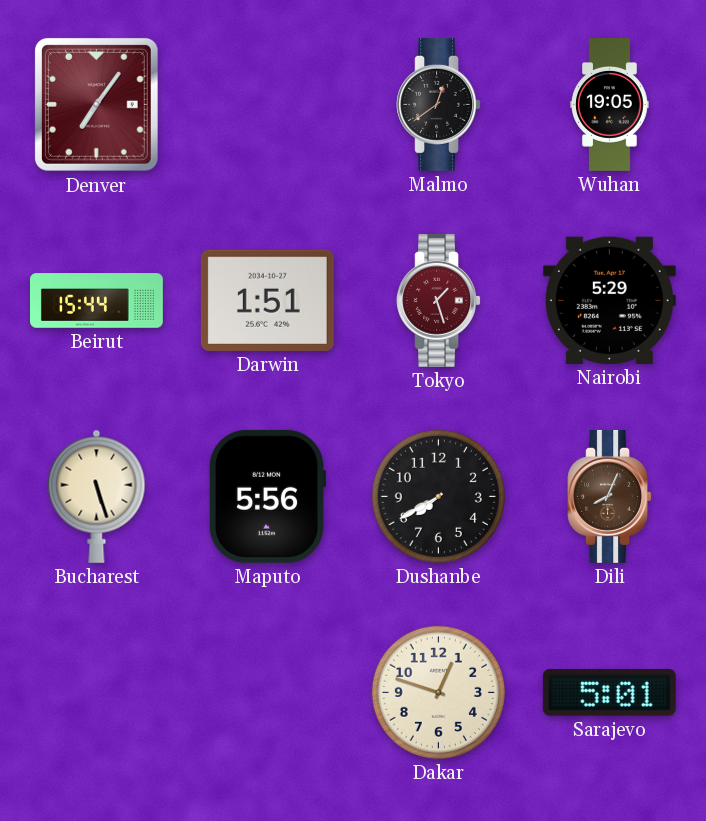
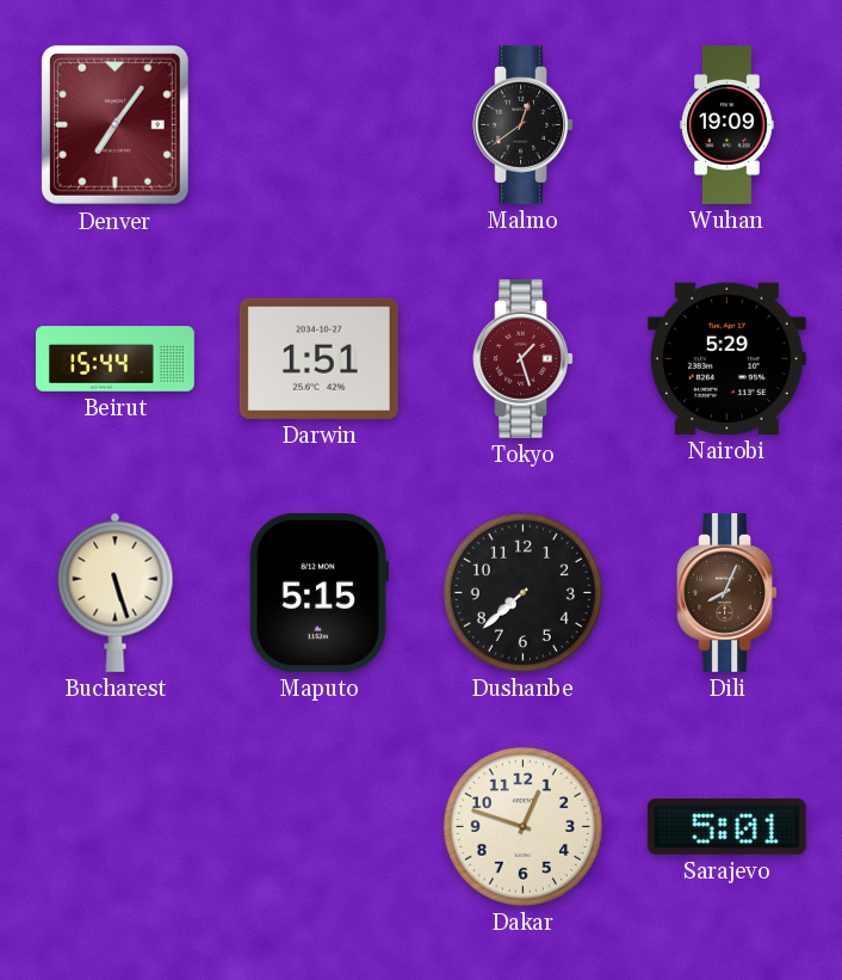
Wuhan: 19:05 -> 19:09 (728, 125)
Maputo: 5:56 -> 5:15 (318, 592)
Dushanbe: 7:40 -> 7:38 (522, 592)
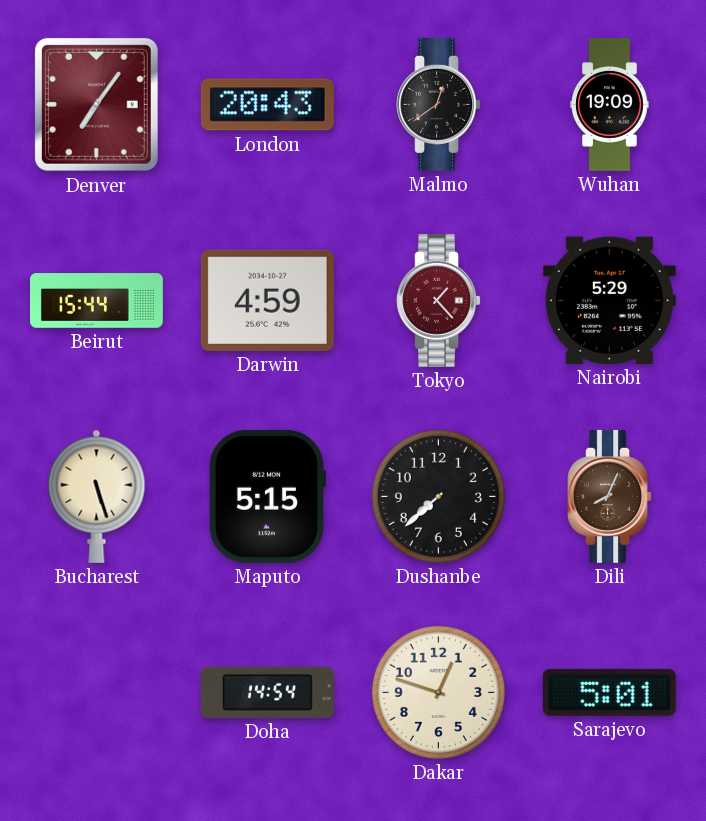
London: none -> 20:43 (267, 105)
Darwin: 1:51 -> 4:59 (267, 300)
Tokyo: 1:27 -> 1:23 (438, 300)
Doha: none -> 14:54 (267, 692)
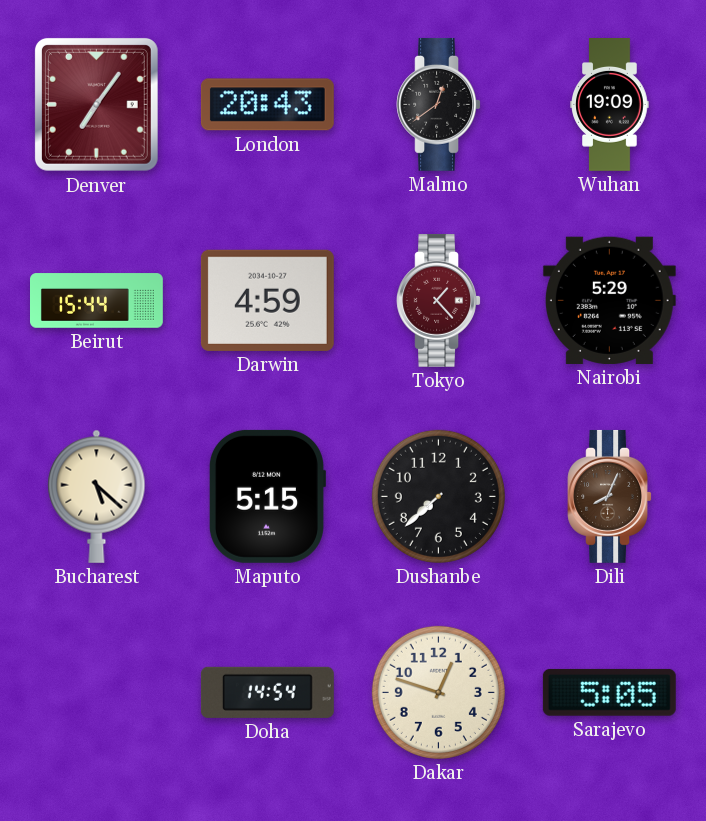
Bucharest: 5:27 -> 5:22 (97, 496)
Sarajevo: 5:01 -> 5:05 (609, 692)
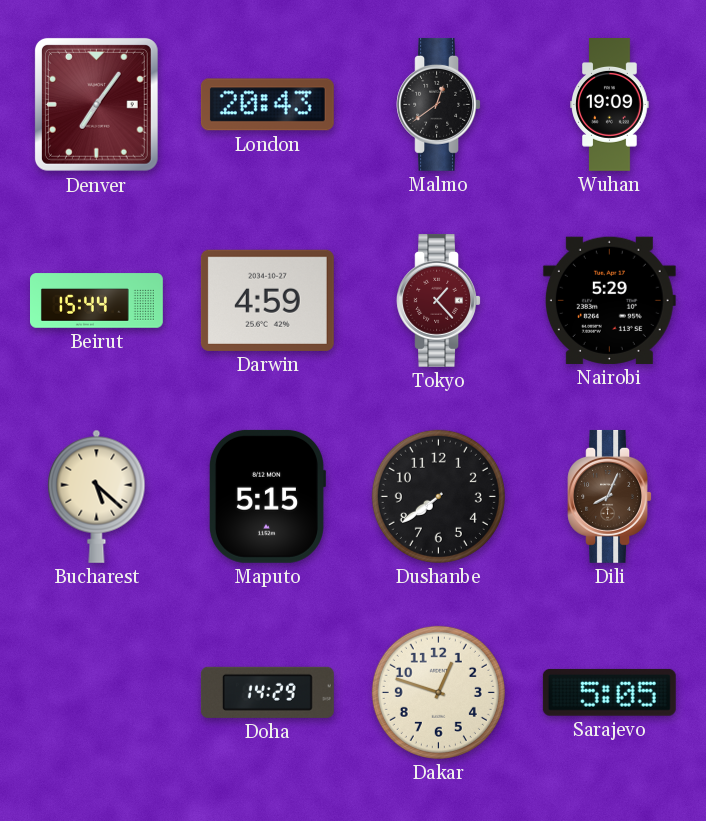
Dushanbe: 7:38 -> 7:39 (438, 496)
Doha: 14:54 -> 14:29 (267, 692)
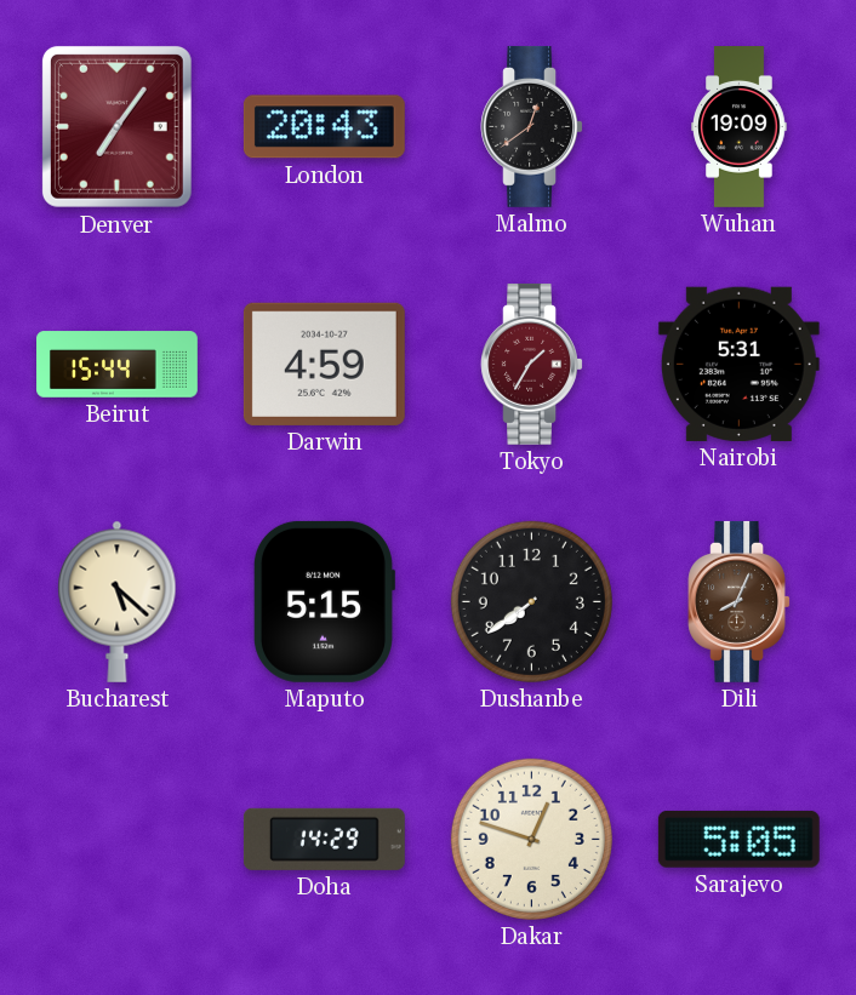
Tokyo: 1:23 -> 1:35 (531, 364)
Nairobi: 5:29 -> 5:31 (738, 364)
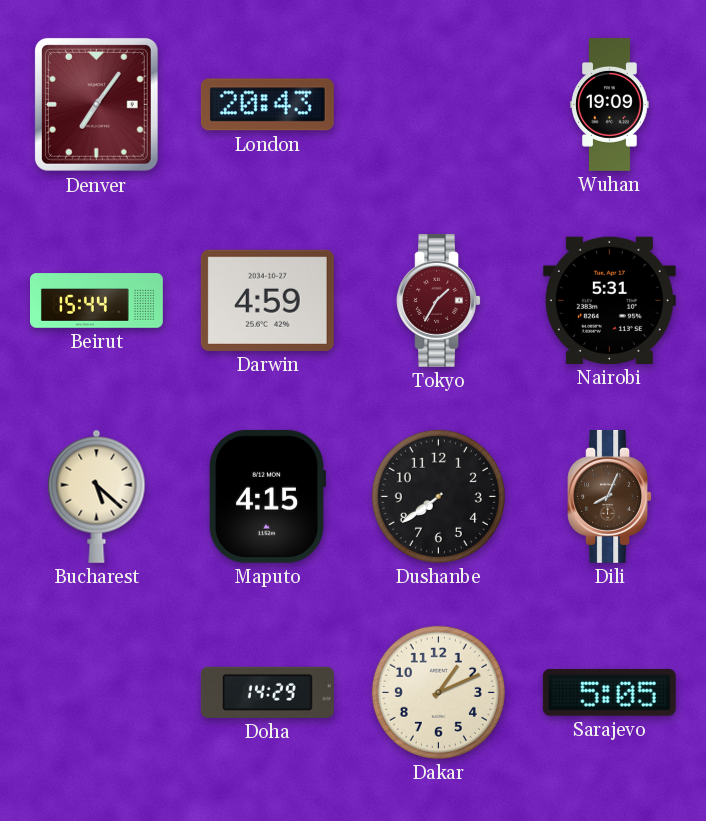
Malmo: 12:39 -> none (531, 126)
Maputo: 5:15 -> 4:15 (267, 496)
Dakar: 12:48 -> 1:11 (438, 692)
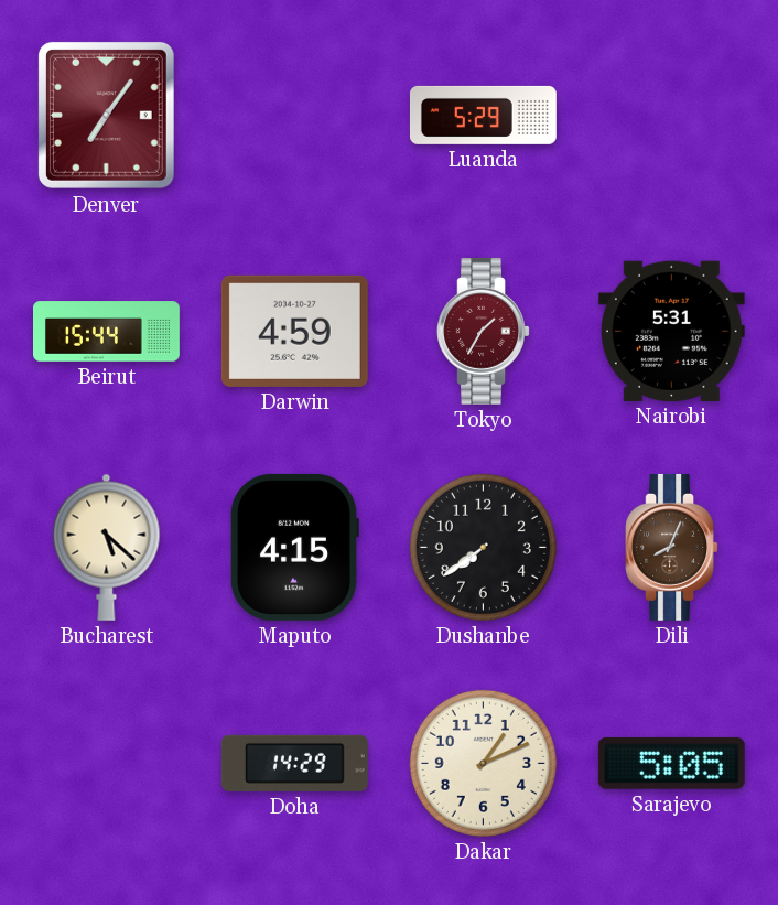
London: 20:43 -> none (267, 105)
Luanda: none -> 5:29 (483, 115)
Wuhan: 19:09 -> none (610, 105)
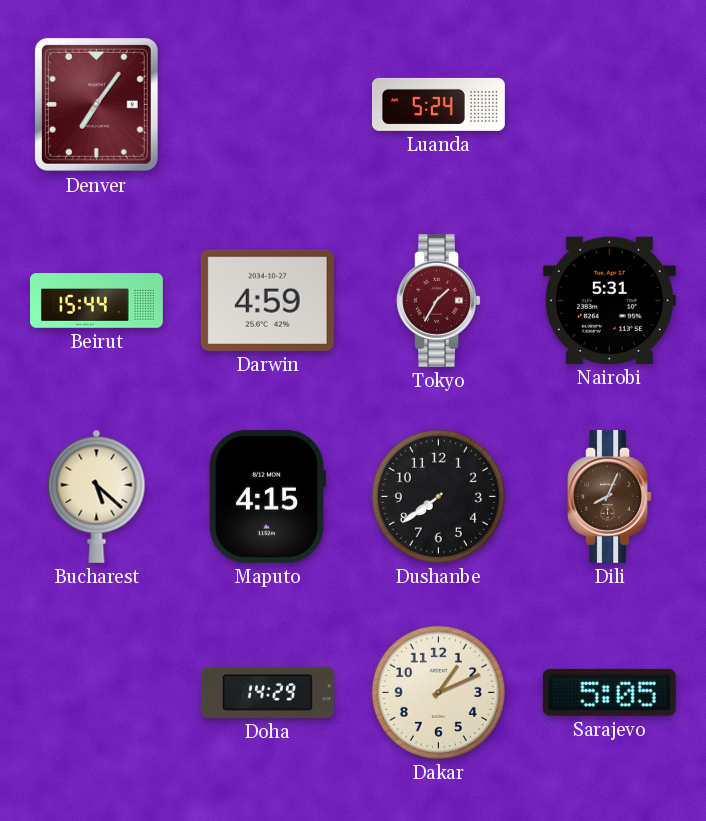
Luanda: 5:29 -> 5:24 (438, 104)
